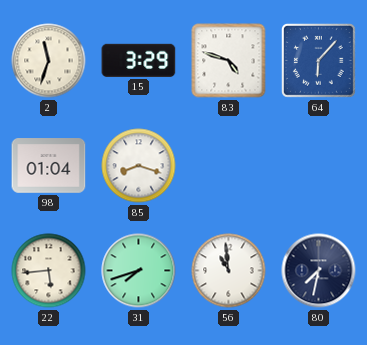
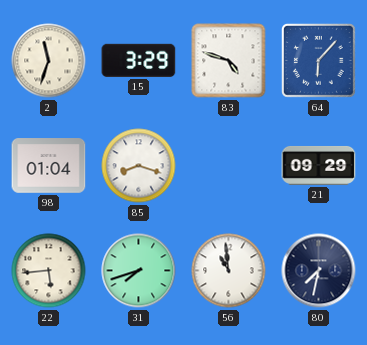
21: none -> 09:29 (319, 165)
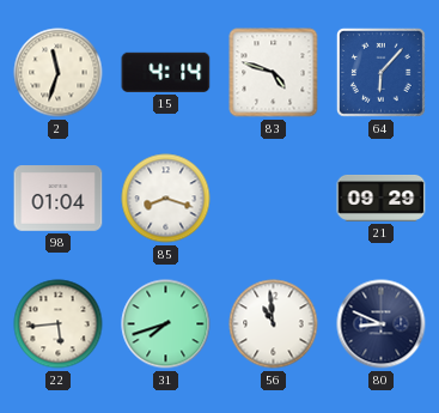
15: 3:29 -> 4:14 (166, 72)
80: 7:32 -> 8:49 (382, 324)
